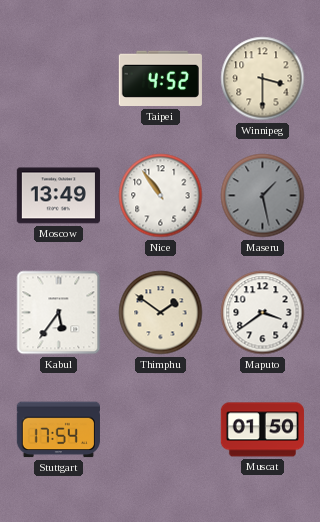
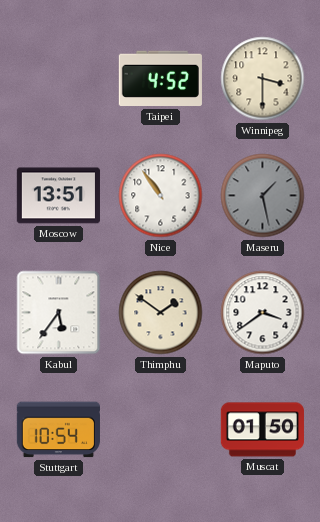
Moscow: 13:49 -> 13:51 (58, 196)
Stuttgart: 17:54 -> 10:54 (58, 430)
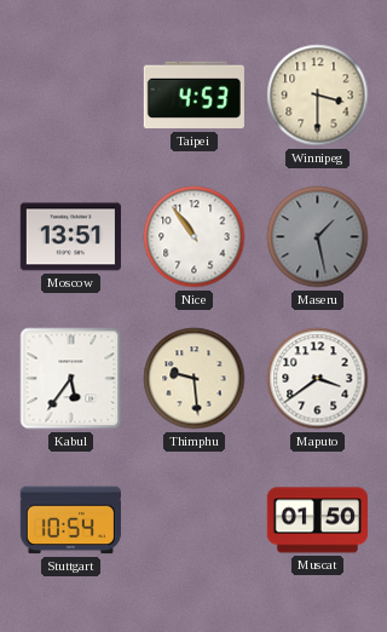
Taipei: 4:52 -> 4:53 (193, 96)
Thimphu: 1:51 -> 9:29 (195, 379)
